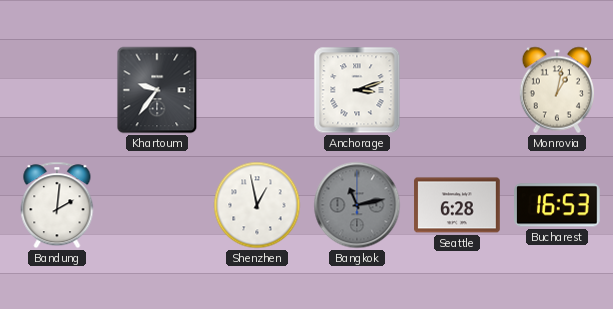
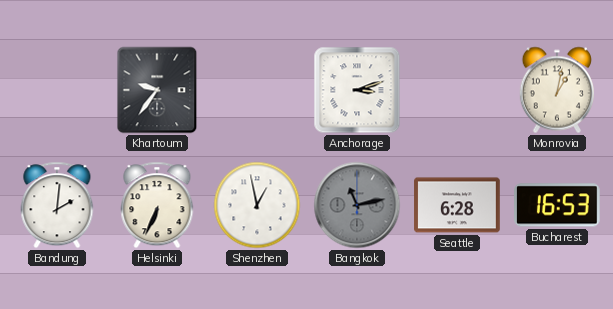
Helsinki: none -> 6:34 (157, 205)
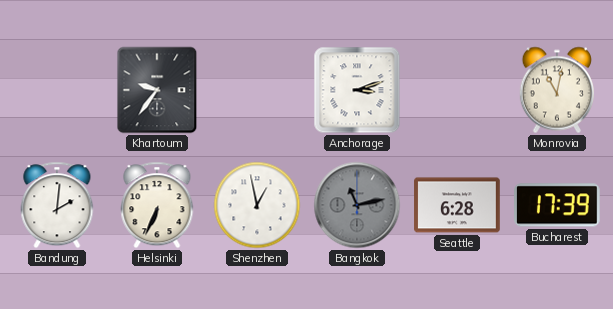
Monrovia: 1:02 -> 11:02 (556, 90)
Bucharest: 16:53 -> 17:39 (558, 205)
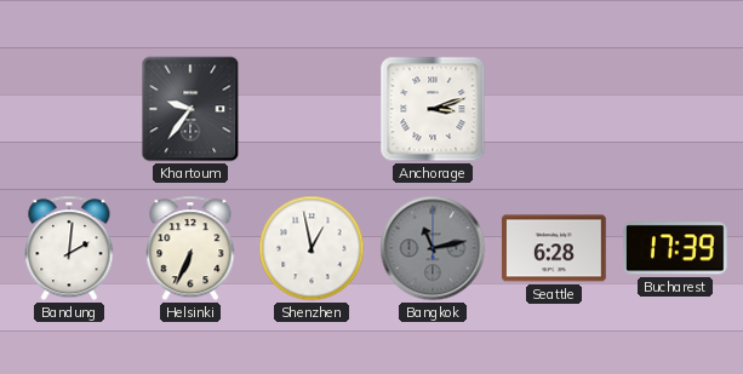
Monrovia: 11:02 -> none (556, 90)
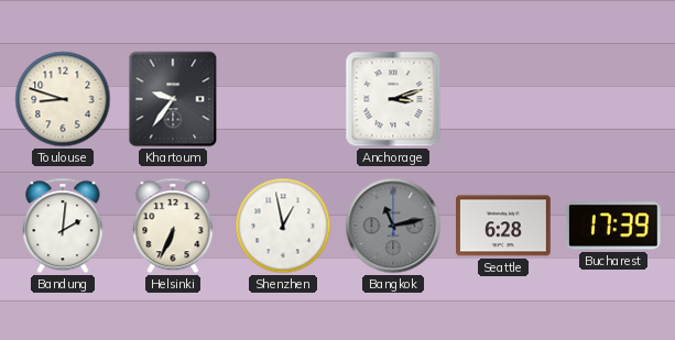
Toulouse: none -> 8:48 (63, 99)
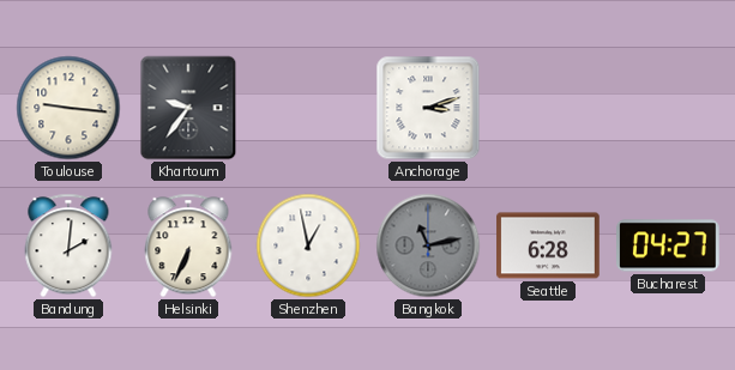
Toulouse: 8:48 -> 9:16 (68, 108)
Bucharest: 17:39 -> 04:27 (669, 245)
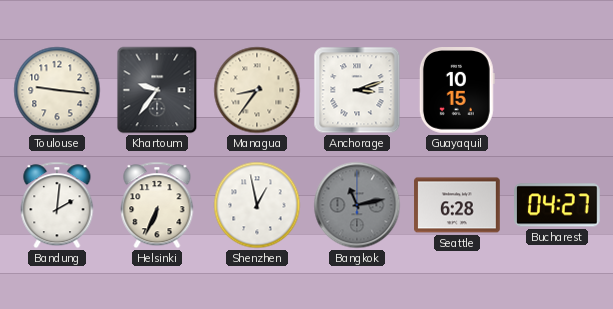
Managua: none -> 8:36 (257, 90)
Guayaquil: none -> 10:15 (457, 91)
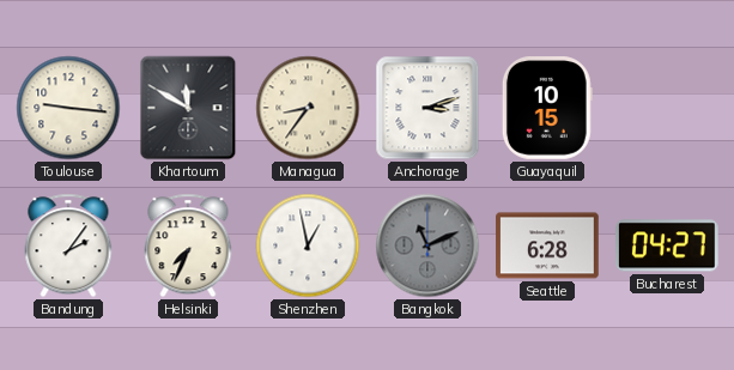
Khartoum: 9:36 -> 11:50 (188, 108)
Bandung: 2:01 -> 2:06 (68, 245)
Helsinki: 6:34 -> 7:34 (188, 245)
Bangkok: 11:13 -> 11:11 (427, 245)
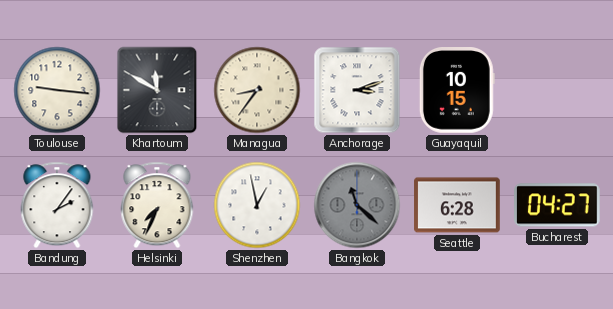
Bangkok: 11:11 -> 11:22 (357, 205)
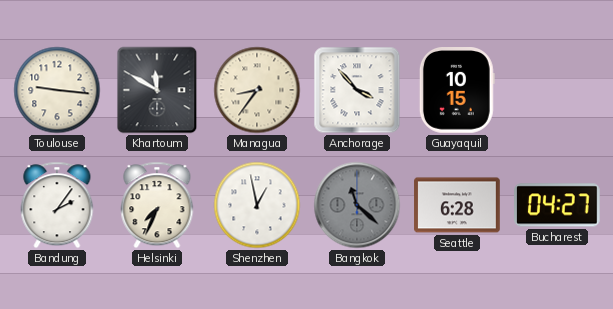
Anchorage: 3:12 -> 3:53 (357, 90)
